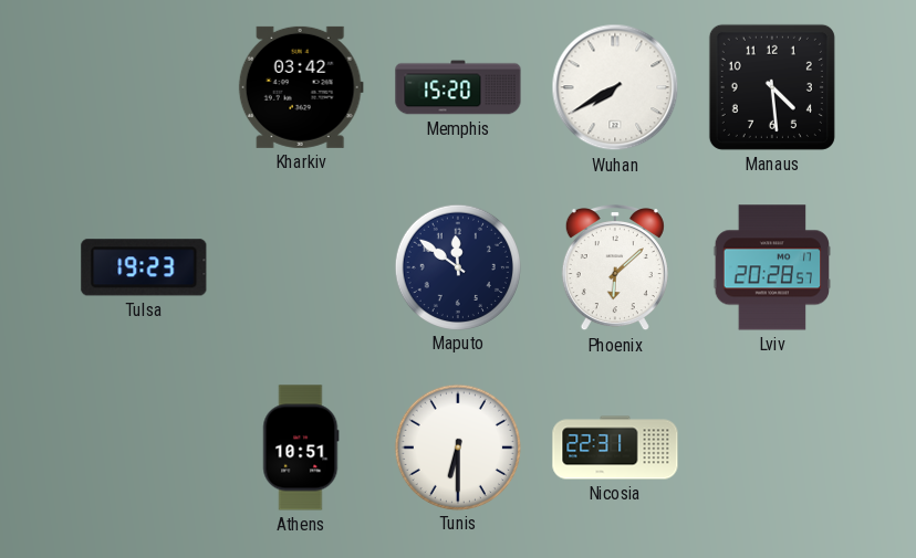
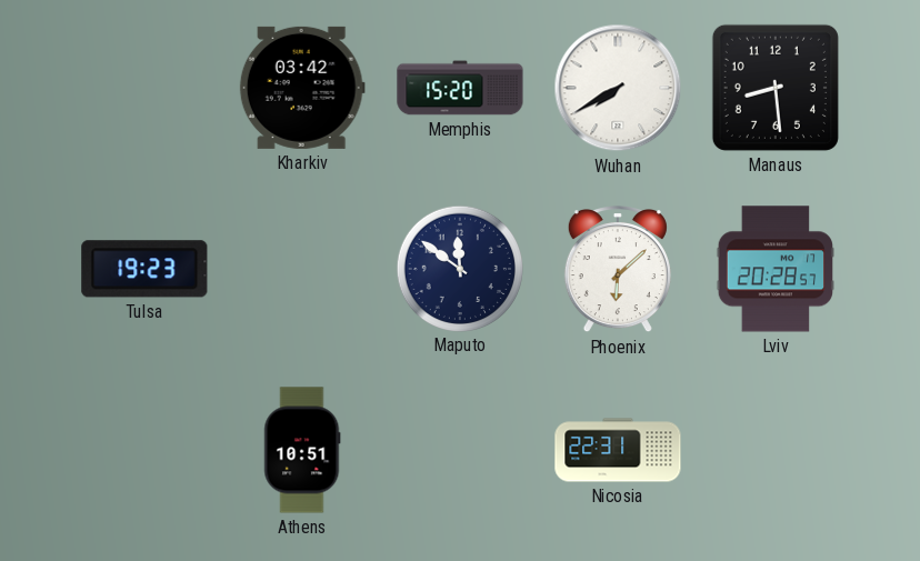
Manaus: 4:29 -> 8:29 (776, 88)
Tunis: 6:30 -> none (457, 446)
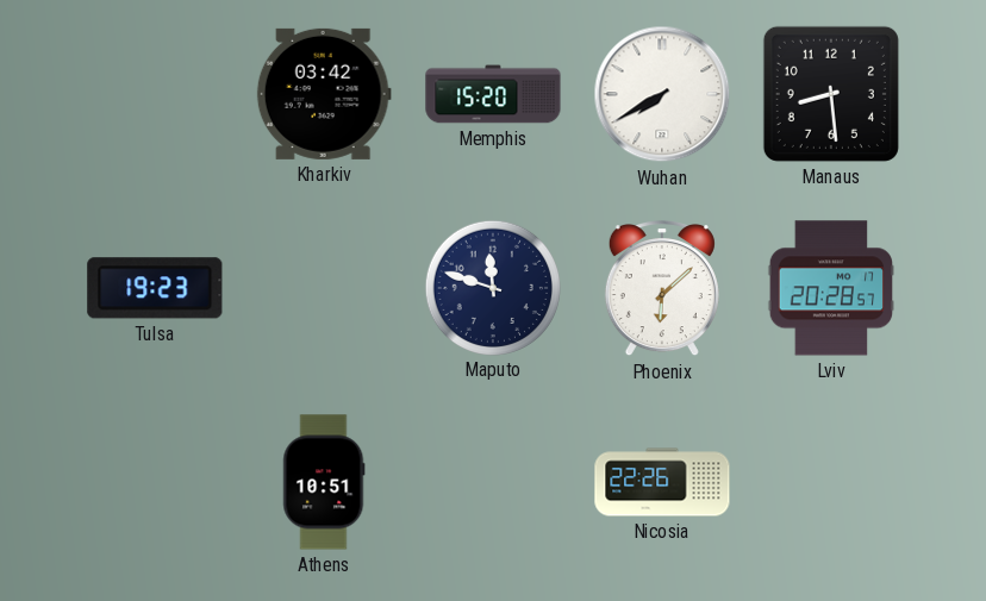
Maputo: 11:51 -> 11:48 (492, 287)
Nicosia: 22:31 -> 22:26 (662, 482)
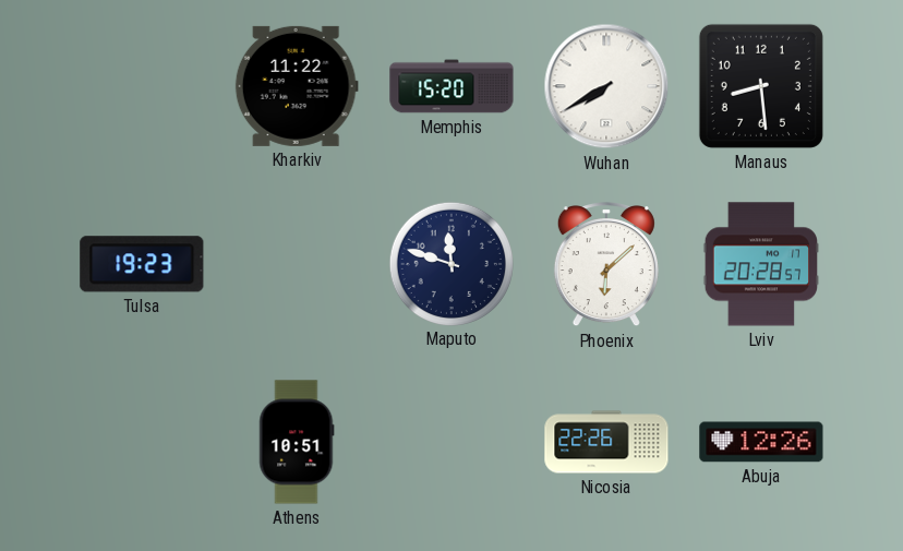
Kharkiv: 03:42 -> 11:22 (297, 86)
Abuja: none -> 12:26 (761, 442)
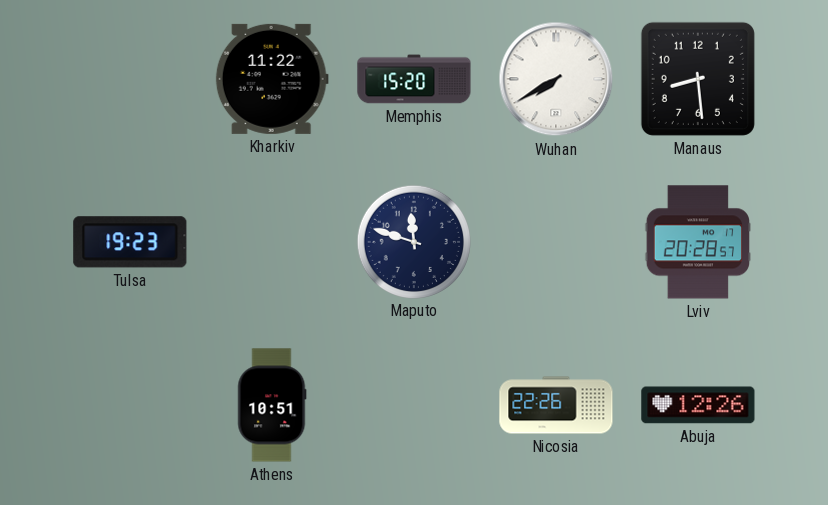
Phoenix: 6:08 -> none (606, 265)
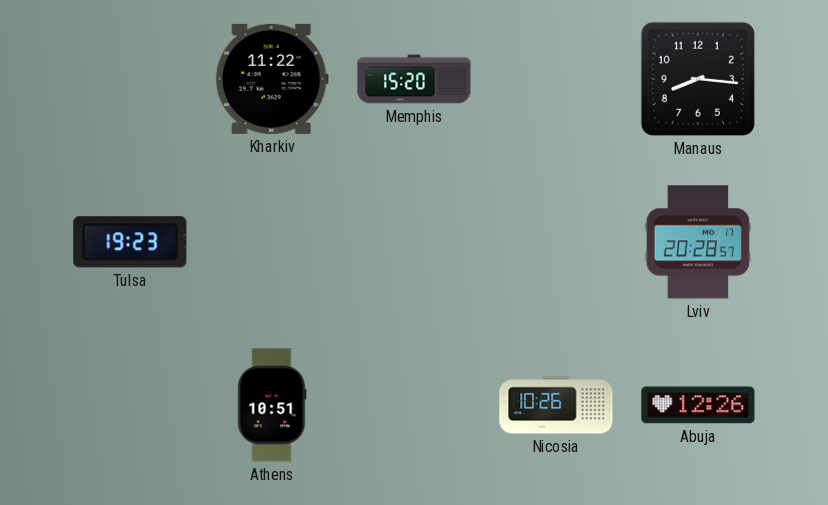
Wuhan: 7:40 -> none (556, 79)
Manaus: 8:29 -> 8:16 (698, 79)
Maputo: 11:48 -> none (413, 241)
Nicosia: 22:26 -> 10:26 (556, 405)
